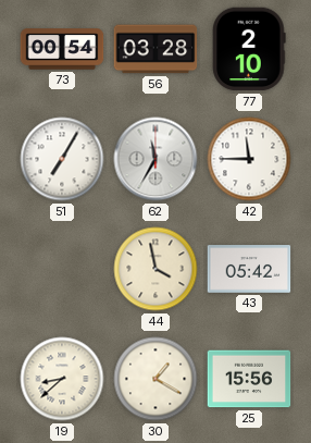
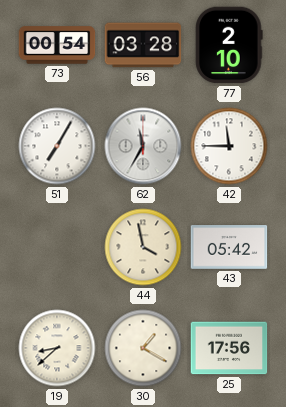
25: 15:56 -> 17:56 (229, 348)
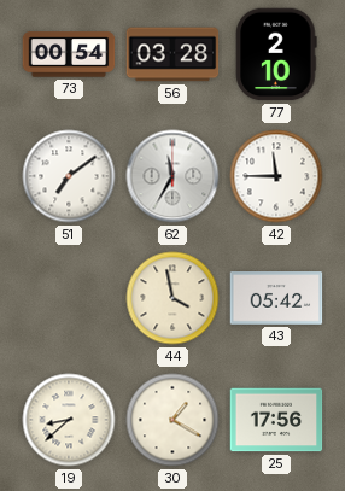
51: 7:05 -> 7:09 (69, 176)
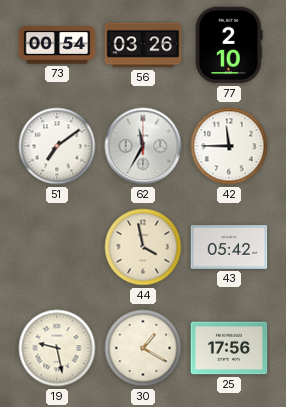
56: 03:28 -> 03:26 (143, 45)
19: 8:38 -> 9:28 (57, 348)
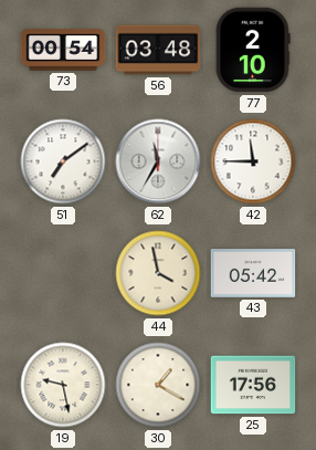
56: 03:26 -> 03:48 (158, 50)
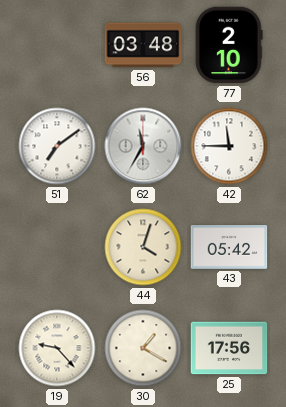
73: 00:54 -> none (63, 50)
44: 3:58 -> 4:03 (143, 247)
19: 9:28 -> 9:23 (57, 348)
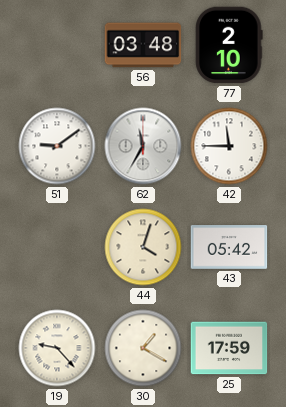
51: 7:09 -> 9:09 (57, 146)
25: 17:56 -> 17:59 (229, 348)
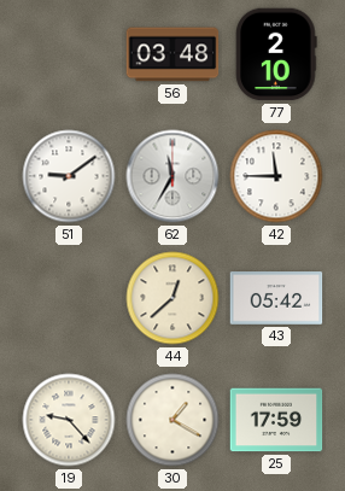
44: 4:03 -> 12:38 (172, 298)
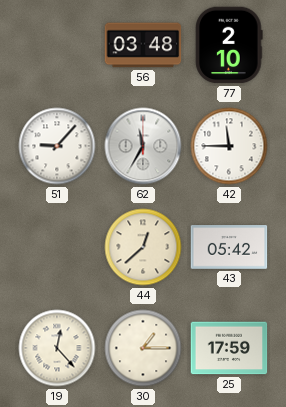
51: 9:09 -> 9:07 (57, 146)
19: 9:23 -> 12:23 (57, 348)
30: 1:20 -> 1:15 (143, 348)
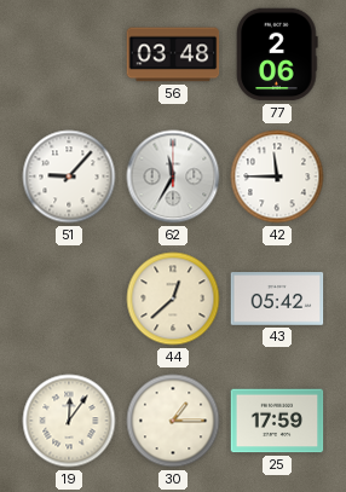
77: 2:10 -> 2:06 (277, 54)
19: 12:23 -> 12:06 (69, 421)
